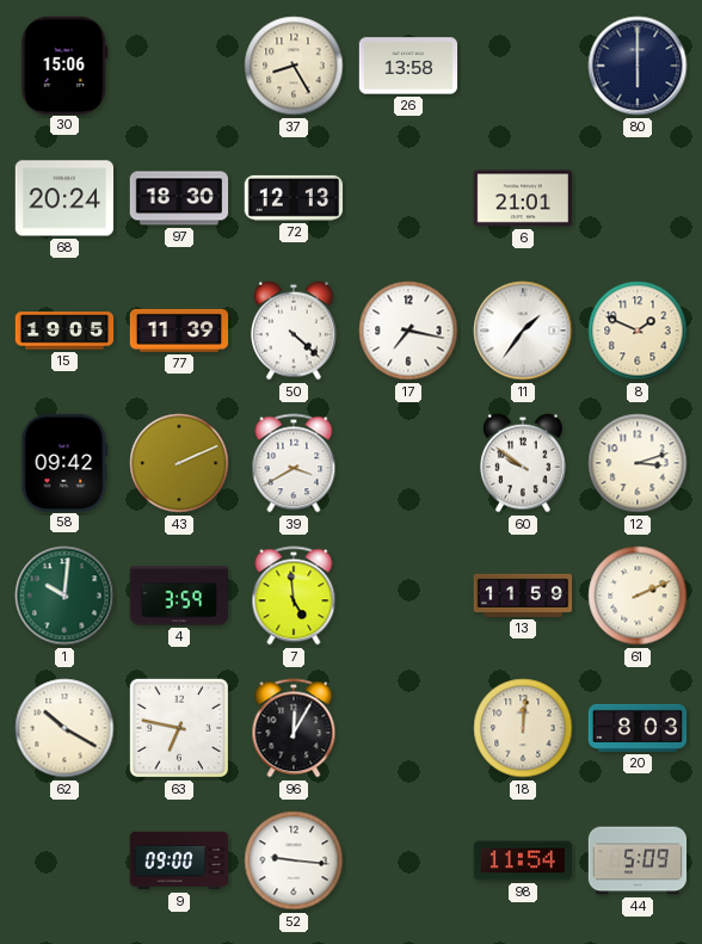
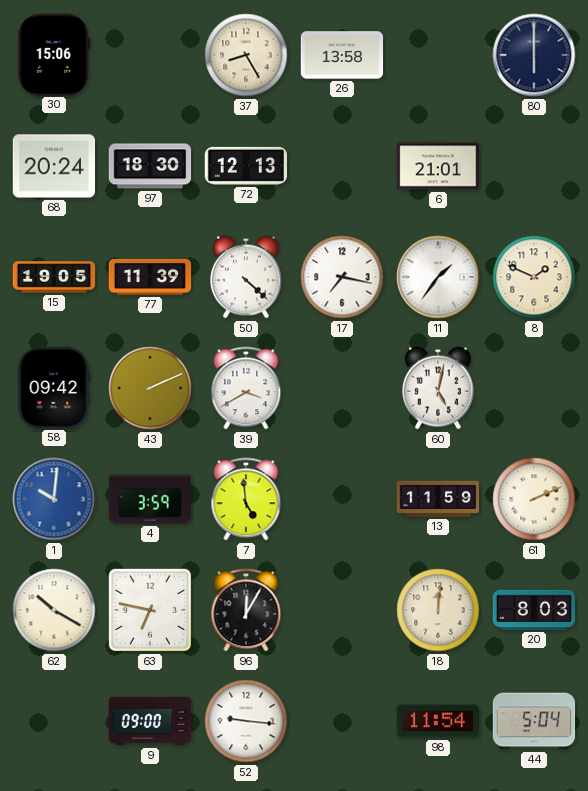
60: 9:51 -> 5:02 (439, 388)
12: 3:12 -> none (638, 463)
1 dial: green -> blue (54, 499)
44: 5:09 -> 5:04 (534, 721)
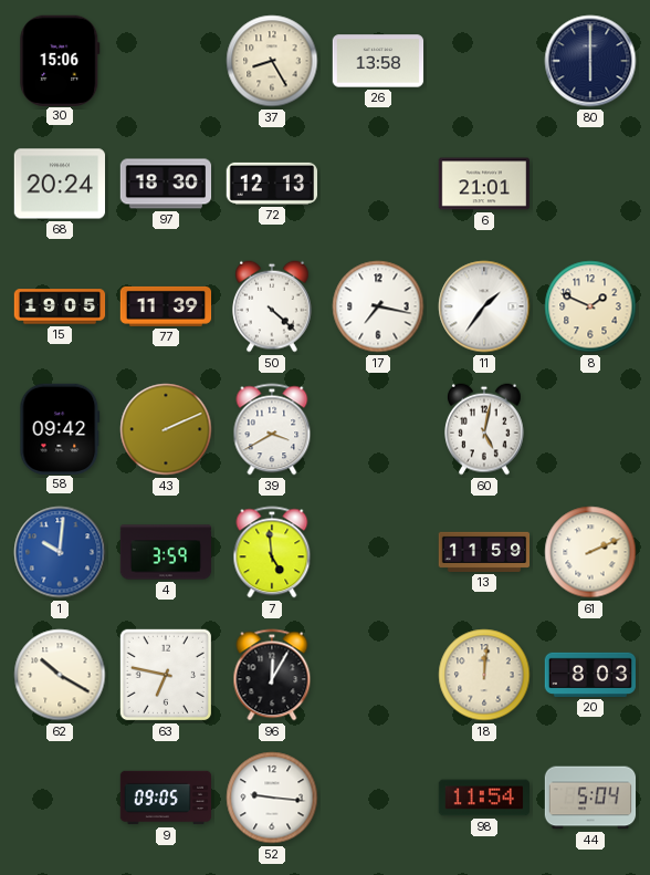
9: 09:00 -> 09:05 (166, 798)
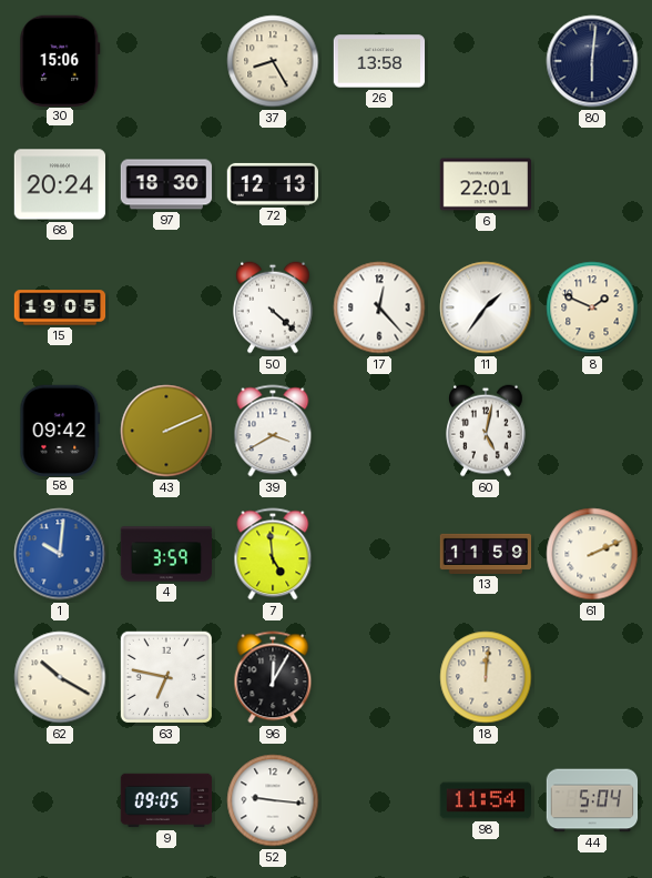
80: 6:00 -> 6:01 (592, 61)
6: 21:01 -> 22:01 (486, 184)
77: 11:39 -> none (166, 306)
17: 7:17 -> 12:23 (379, 307)
20: 8:03 -> none (590, 675)
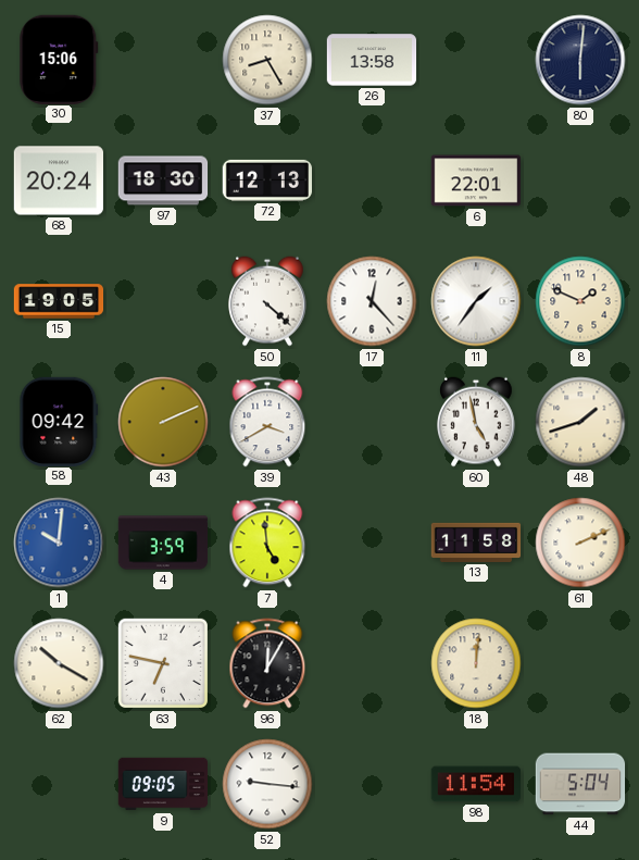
60: 5:02 -> 4:58 (477, 422)
48: none -> 1:42 (580, 422)
13: 11:59 -> 11:58 (476, 543)
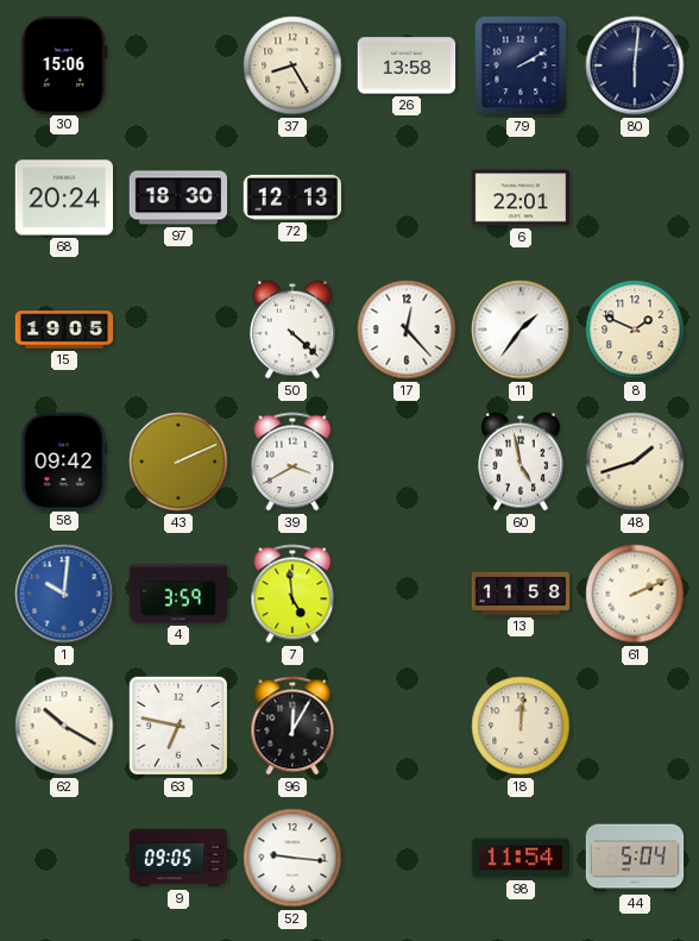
79: none -> 2:10 (521, 65)
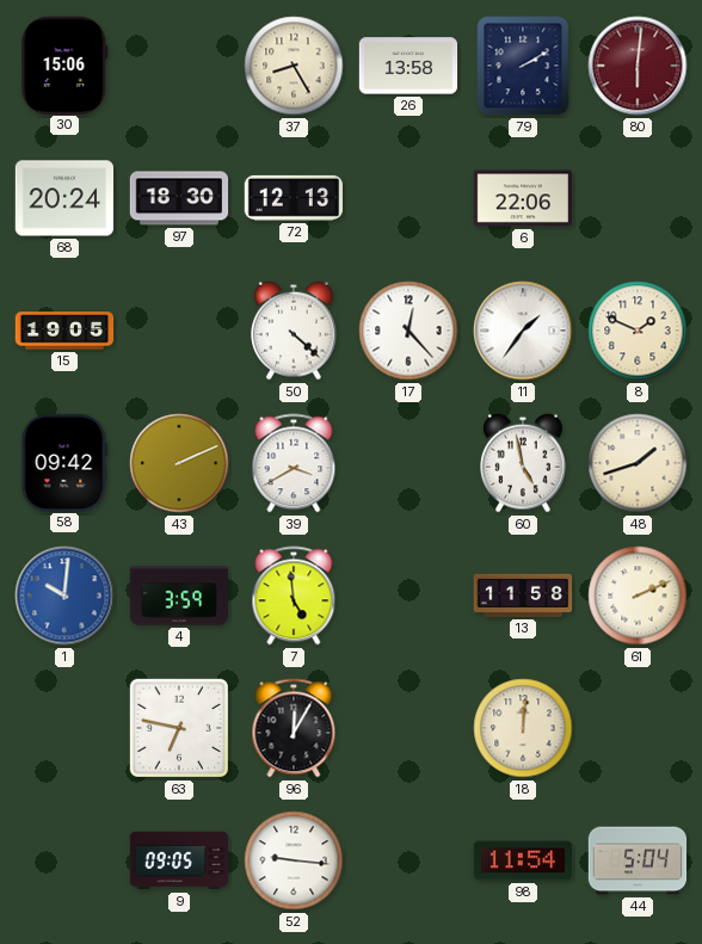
80 dial: navy -> burgundy (638, 66)
6: 22:01 -> 22:06 (523, 198)
62: 10:20 -> none (64, 726)
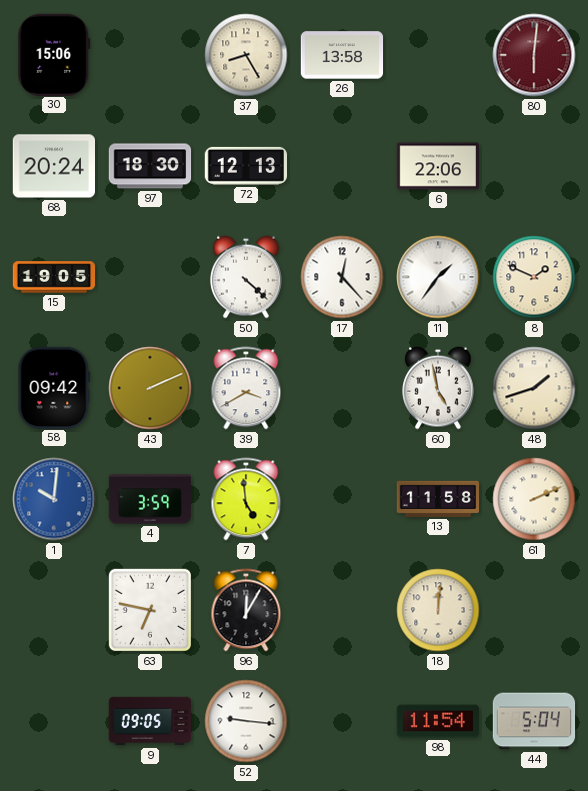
79: 2:10 -> none (523, 66)
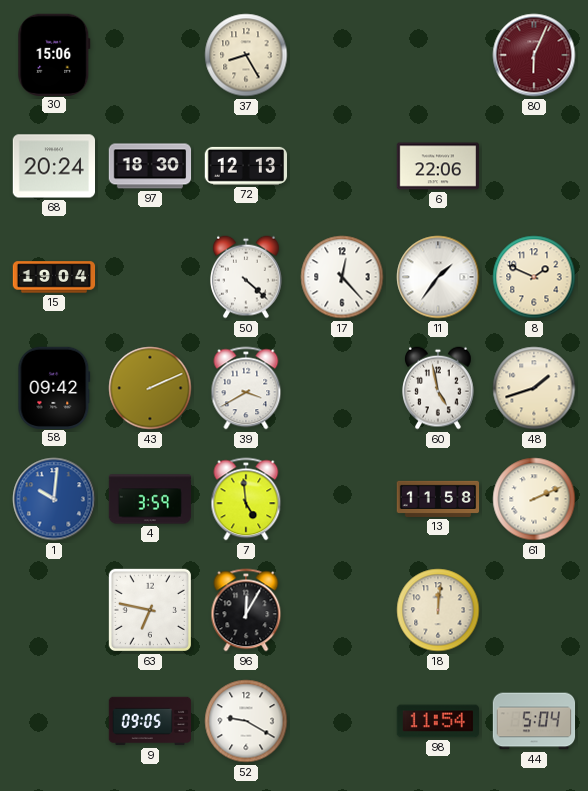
26: 13:58 -> none (342, 55)
80: 6:01 -> 6:04 (534, 55)
15: 19:05 -> 19:04 (54, 277)
52: 9:16 -> 9:20 (246, 721)
